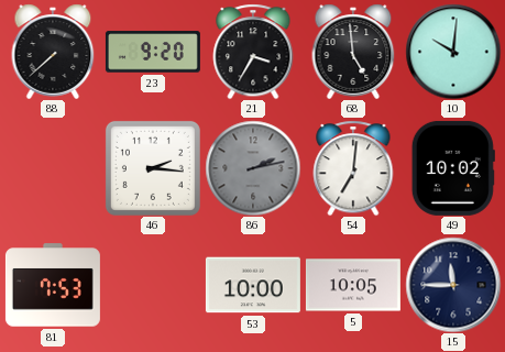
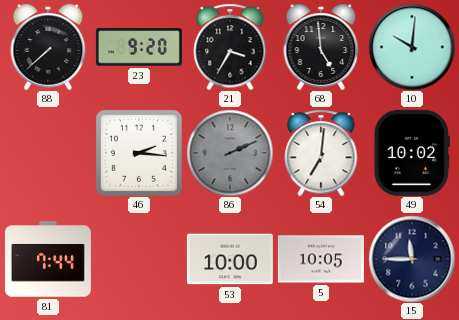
86: 2:13 -> 2:11 (230, 153)
81: 7:53 -> 7:44 (48, 259)
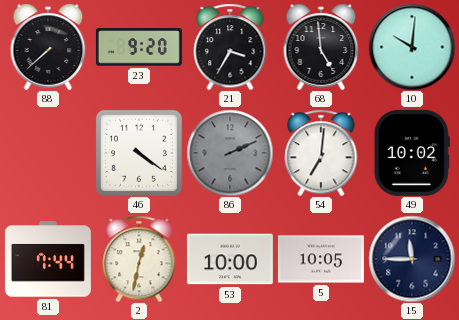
46: 2:16 -> 4:21 (139, 153)
2: none -> 12:32 (139, 259)
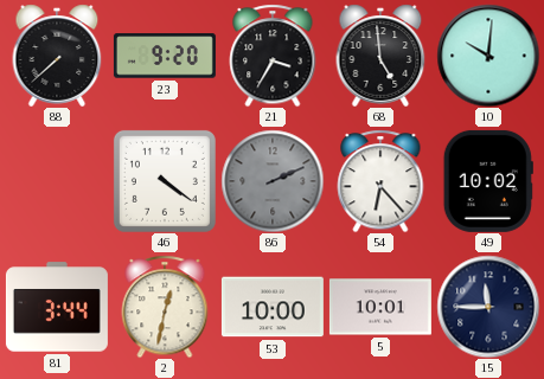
54: 7:01 -> 6:23 (380, 181)
81: 7:44 -> 3:44 (57, 307)
5: 10:05 -> 10:01 (380, 307)
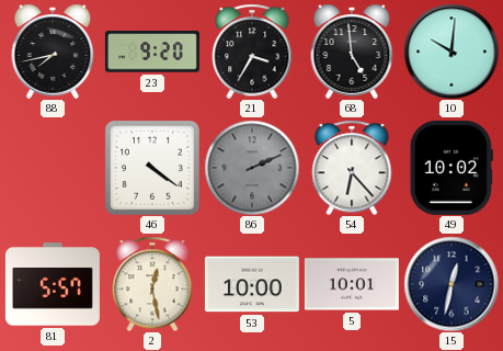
88: 7:38 -> 7:43 (53, 52)
81: 3:44 -> 5:57 (53, 284)
2: 12:32 -> 12:28 (152, 284)
15: 11:45 -> 12:32 (451, 284)
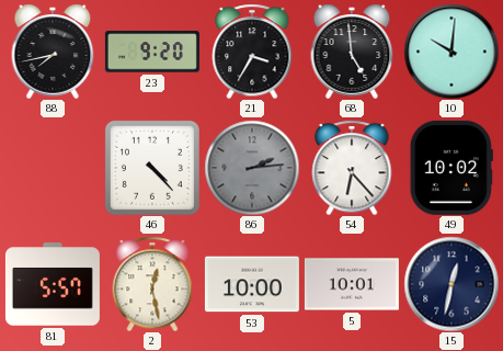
46: 4:21 -> 4:23 (152, 168)
86: 2:11 -> 2:14 (252, 168)
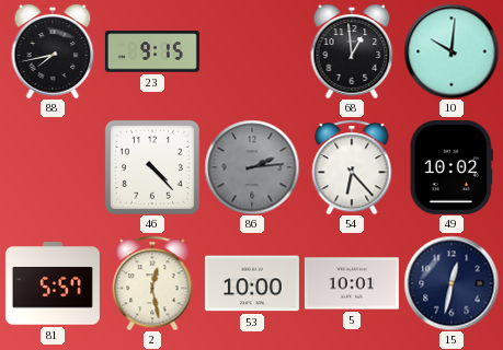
23: 9:20 -> 9:15 (152, 51)
21: 3:35 -> none (252, 52)
68: 4:59 -> 12:59 (352, 51)
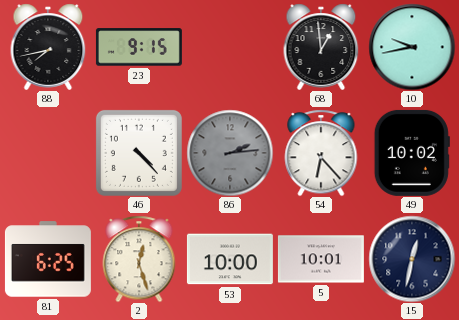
10: 10:01 -> 9:43 (412, 47)
81: 5:57 -> 6:25 (48, 259)
2: 12:28 -> 12:27 (139, 259)
